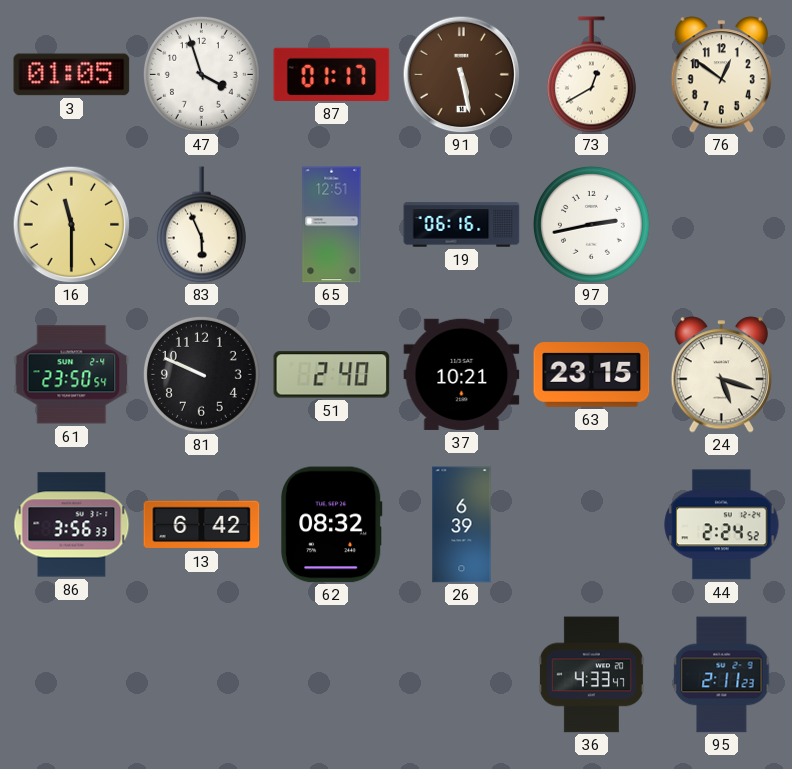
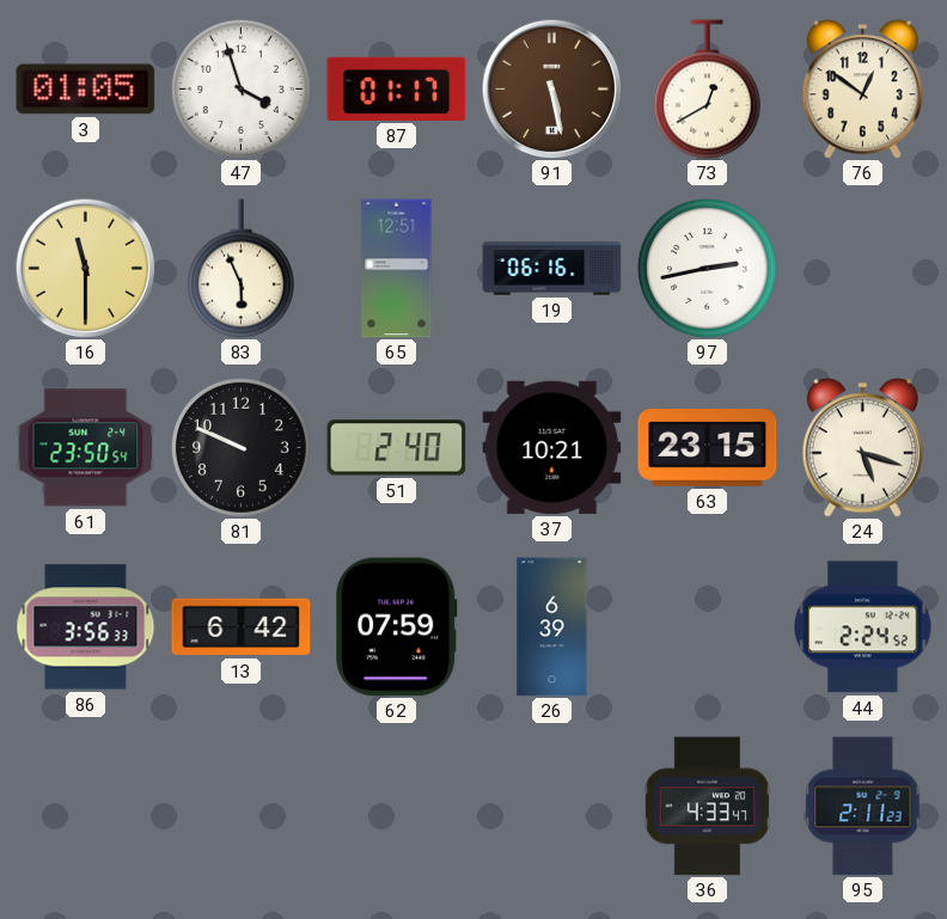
62: 08:32 -> 07:59 (397, 627)
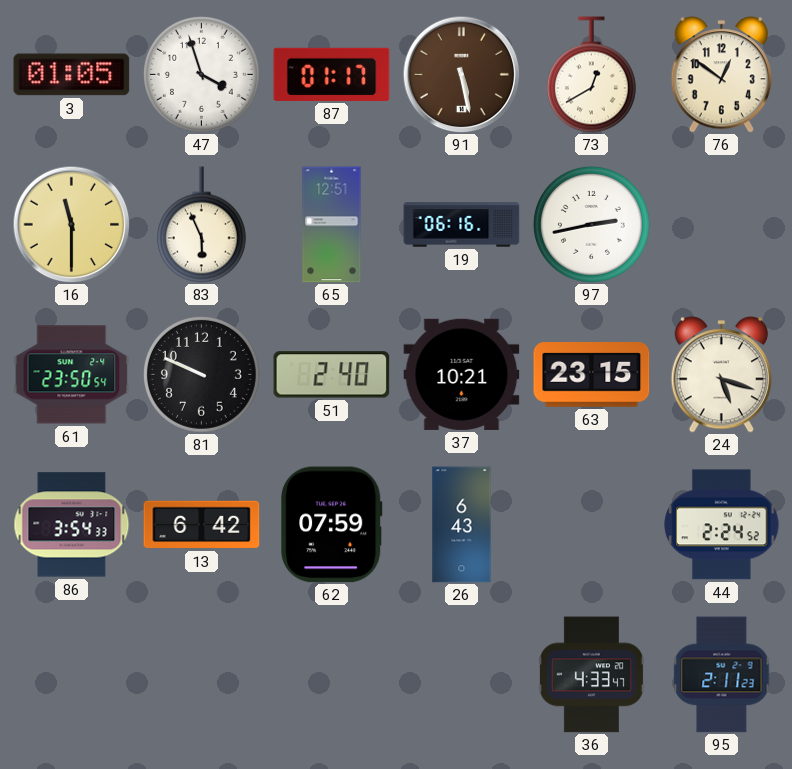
86: 3:56 -> 3:54 (72, 525)
26: 6:39 -> 6:43 (462, 525)
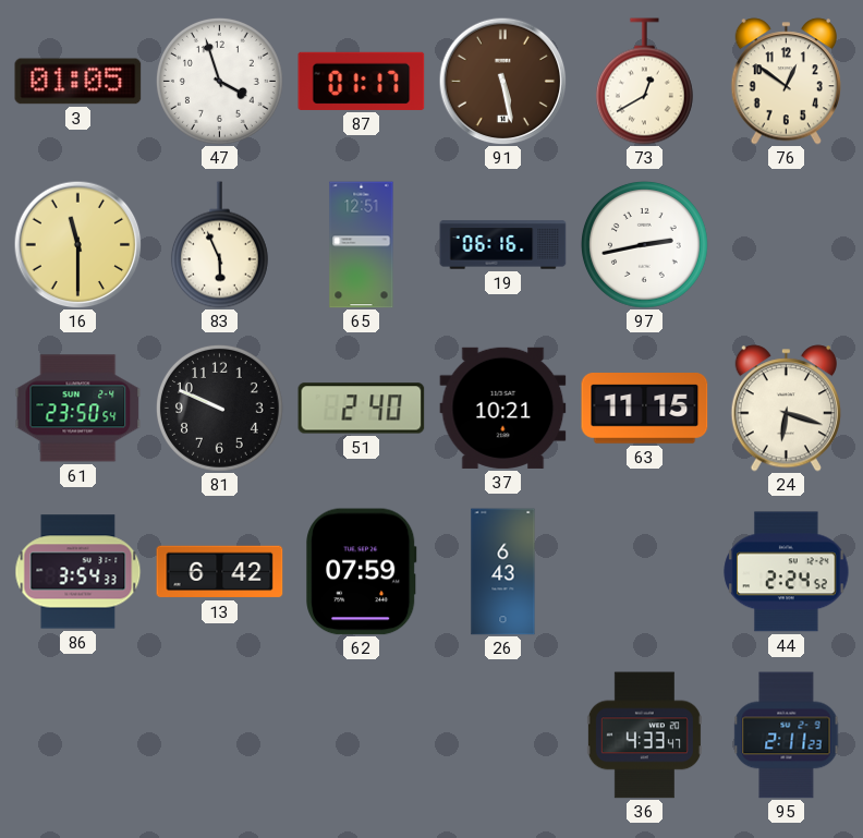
63: 23:15 -> 11:15 (645, 409)
24: 5:18 -> 6:18 (786, 409)
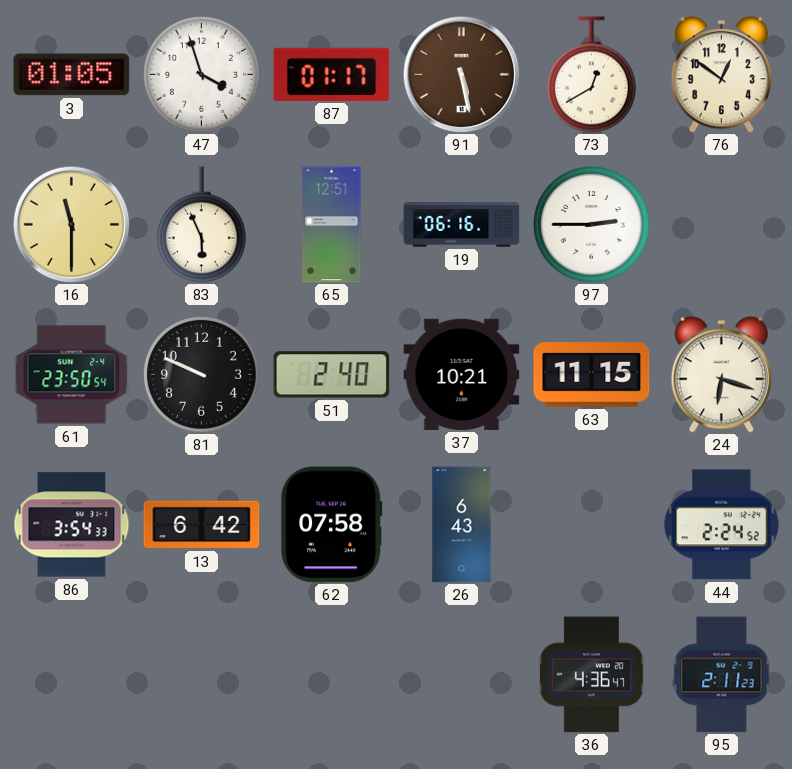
97: 2:43 -> 2:45 (591, 224)
62: 07:59 -> 07:58 (332, 525)
36: 4:33 -> 4:36 (591, 675)
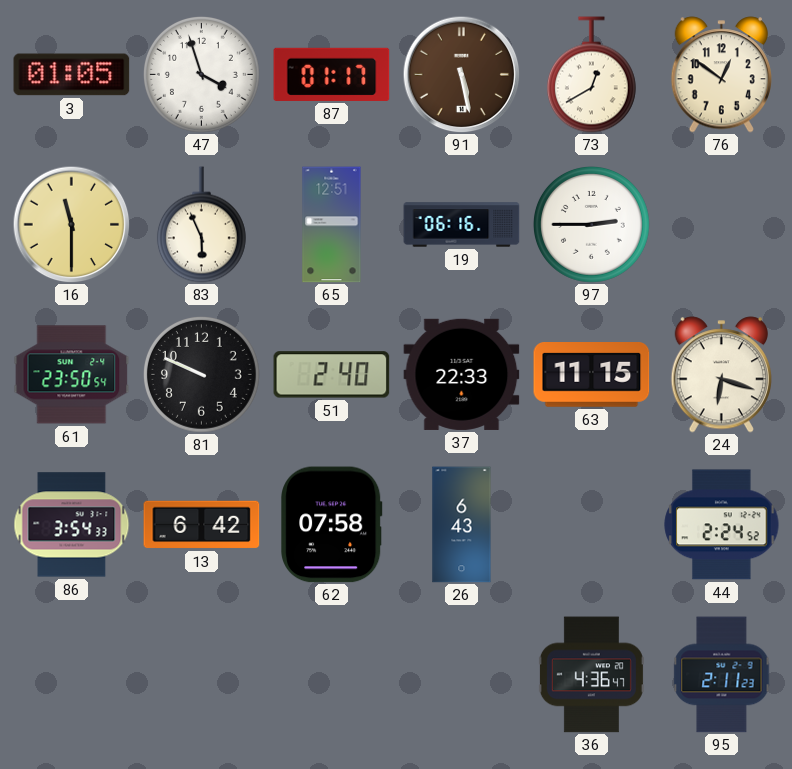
37: 10:21 -> 22:33 (462, 374)
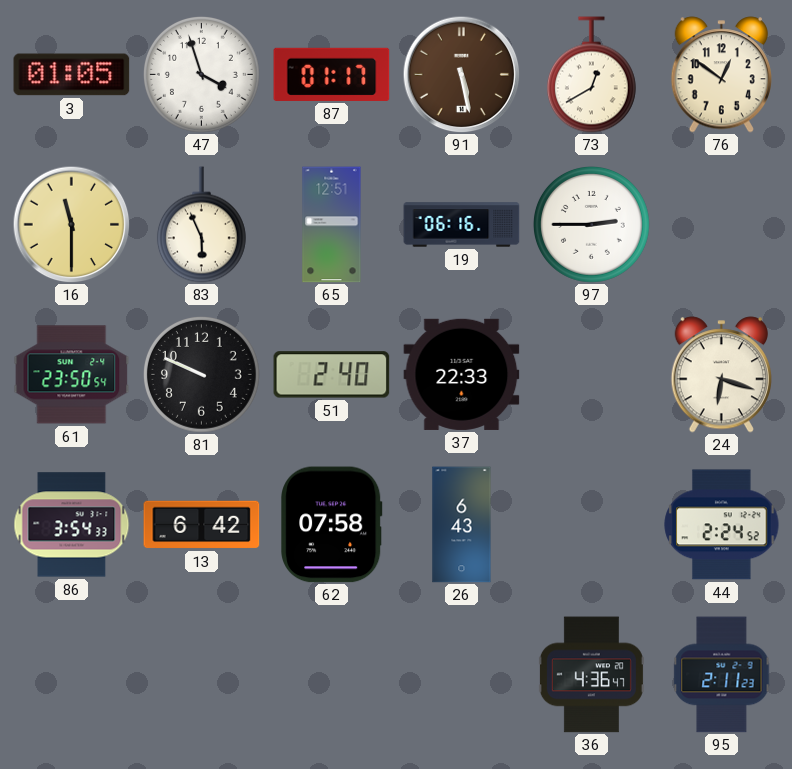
63: 11:15 -> none (592, 375)
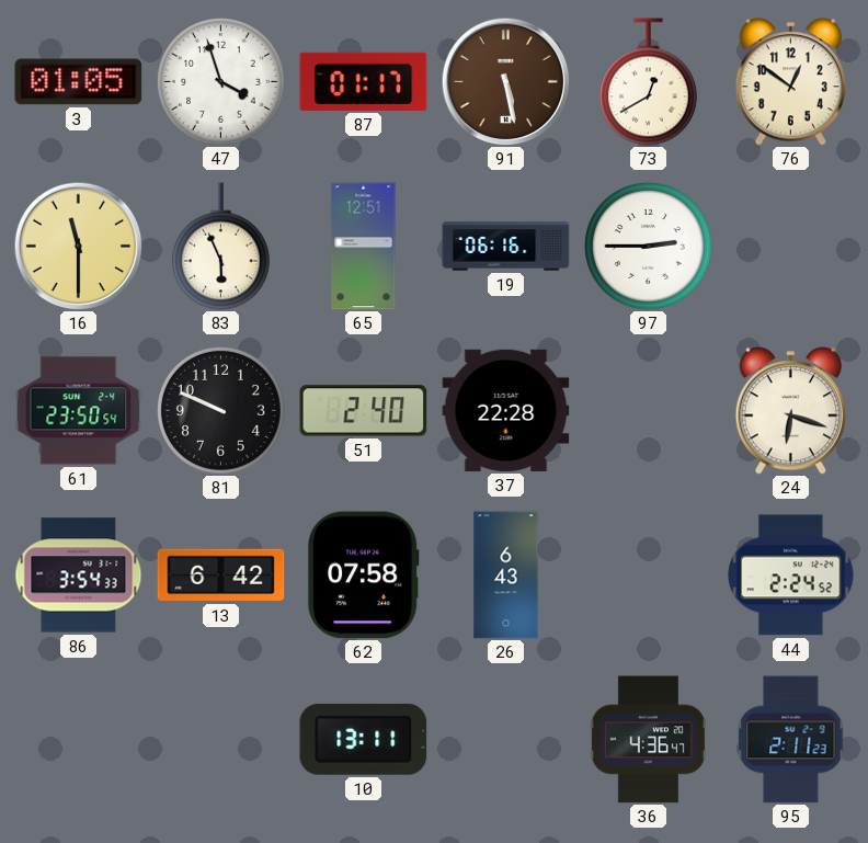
37: 22:33 -> 22:28 (506, 410)
10: none -> 13:11 (364, 739)
